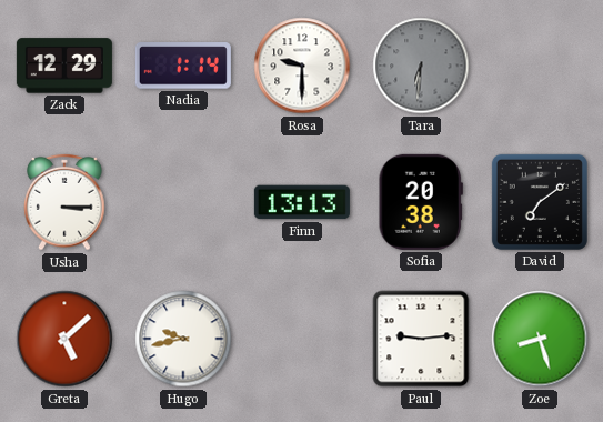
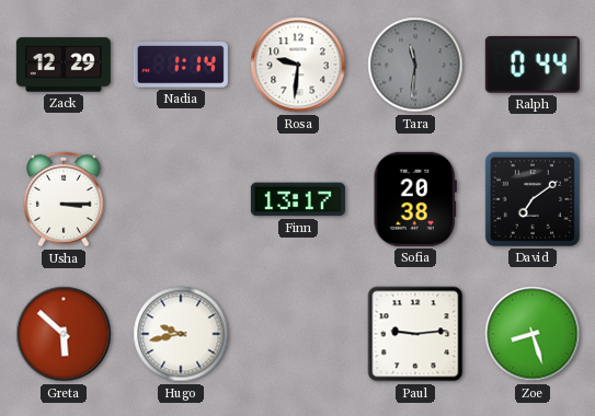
Rosa: 9:30 -> 9:31 (298, 65)
Tara: 6:31 -> 11:31 (415, 65)
Ralph: none -> 0:44 (533, 65)
Finn: 13:13 -> 13:17 (298, 199)
Greta: 5:08 -> 5:52 (64, 334)
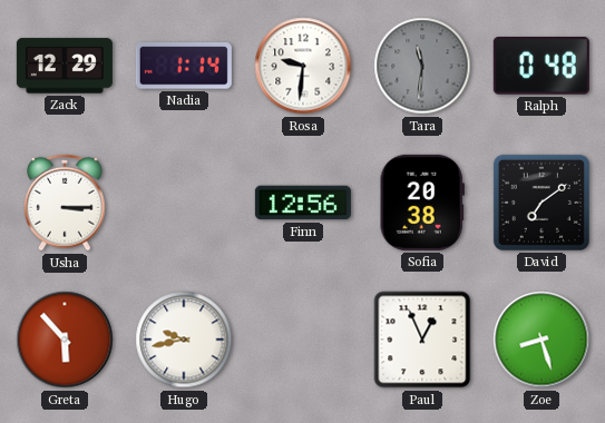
Ralph: 0:44 -> 0:48 (541, 66)
Finn: 13:17 -> 12:56 (303, 203)
Greta: 5:52 -> 5:53 (65, 340)
Paul: 9:14 -> 12:56 (422, 340)
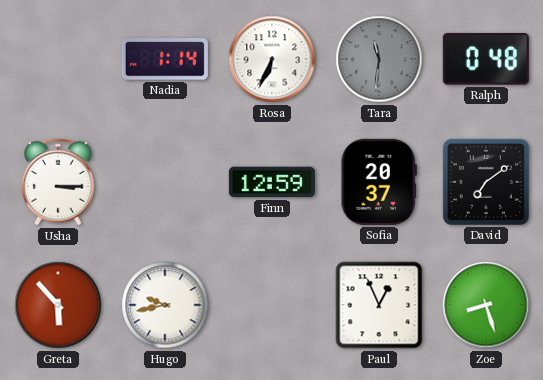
Zack: 12:29 -> none (65, 66)
Rosa: 9:31 -> 6:34 (272, 59)
Finn: 12:56 -> 12:59 (272, 182)
Sofia: 20:38 -> 20:37 (379, 182)
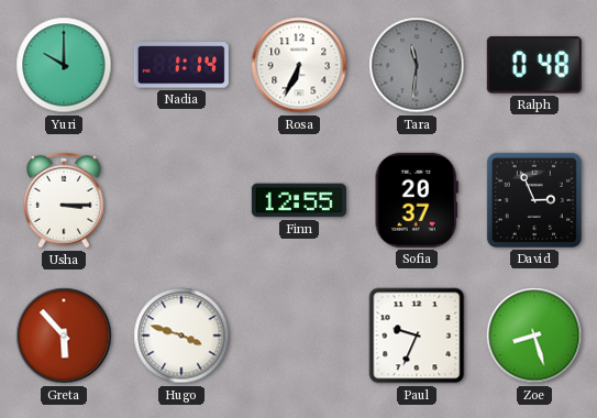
Yuri: none -> 10:00 (64, 65)
Finn: 12:59 -> 12:55 (299, 200)
David: 7:09 -> 2:56 (534, 200)
Hugo: 9:43 -> 3:48 (181, 335)
Paul: 12:56 -> 9:34 (417, 335)
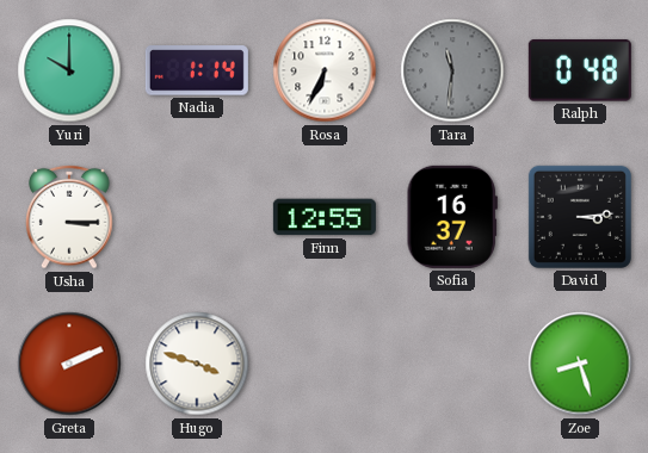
Sofia: 20:37 -> 16:37 (452, 217)
David: 2:56 -> 3:14 (580, 217)
Greta: 5:53 -> 2:11 (69, 364)
Paul: 9:34 -> none (417, 335)
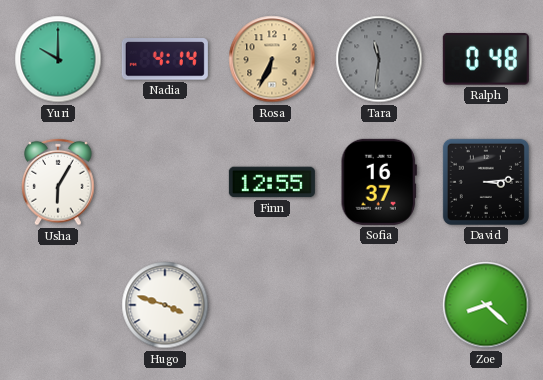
Nadia: 1:14 -> 4:14 (165, 59)
Rosa dial: white -> champagne (272, 59)
Usha: 3:15 -> 6:05 (58, 182)
Greta: 2:11 -> none (69, 364)
Zoe: 8:27 -> 8:22 (486, 305)
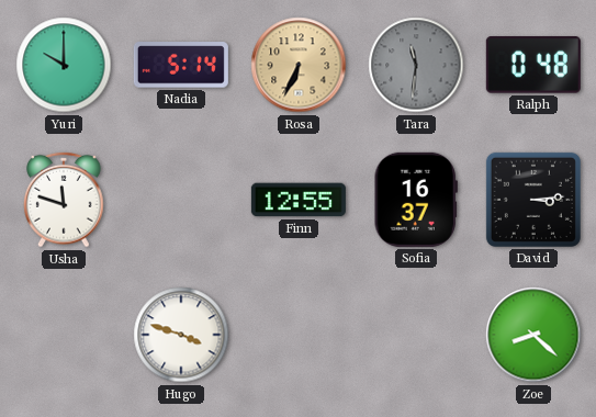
Nadia: 4:14 -> 5:14 (181, 65)
Usha: 6:05 -> 11:48 (64, 200)
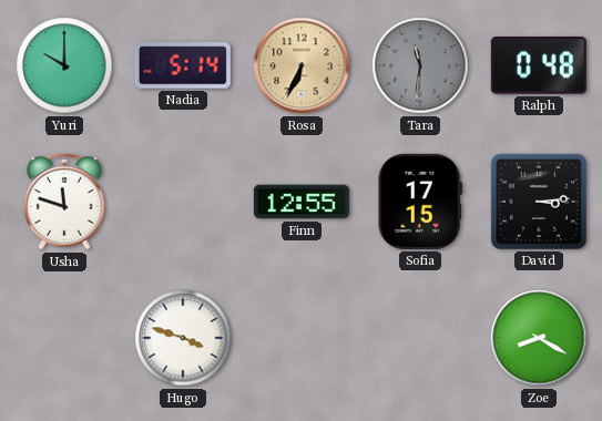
Sofia: 16:37 -> 17:15 (420, 202)
Zoe: 8:22 -> 8:20 (539, 338)
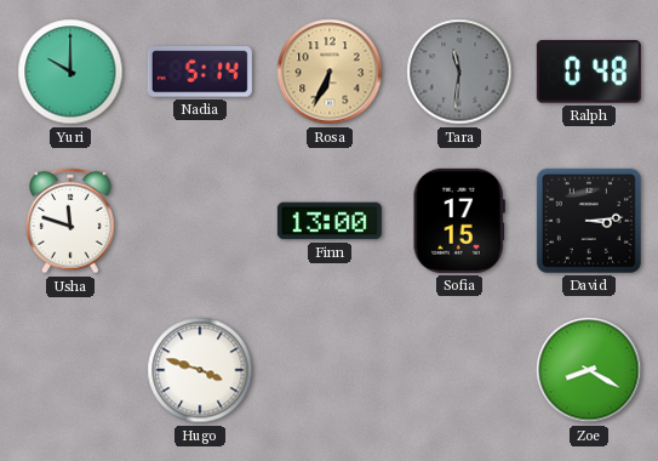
Finn: 12:55 -> 13:00 (330, 221)
